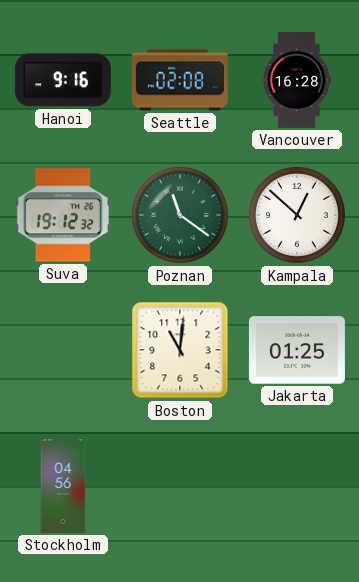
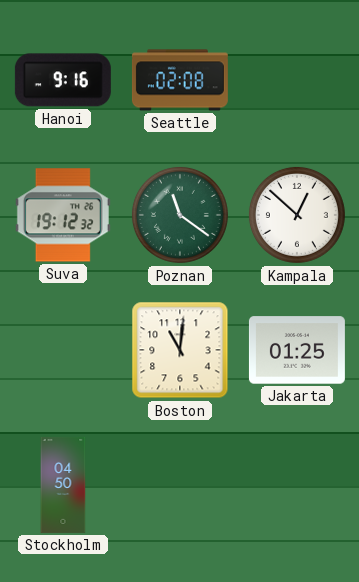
Vancouver: 16:28 -> none (297, 80)
Stockholm: 04:56 -> 04:50 (63, 485)
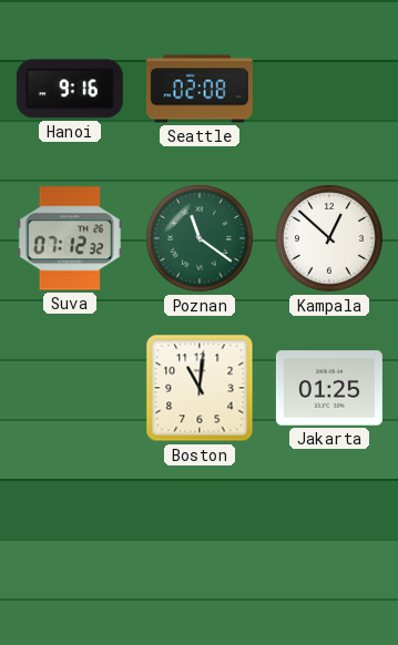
Suva: 19:12 -> 07:12 (70, 238)
Stockholm: 04:50 -> none (63, 485)
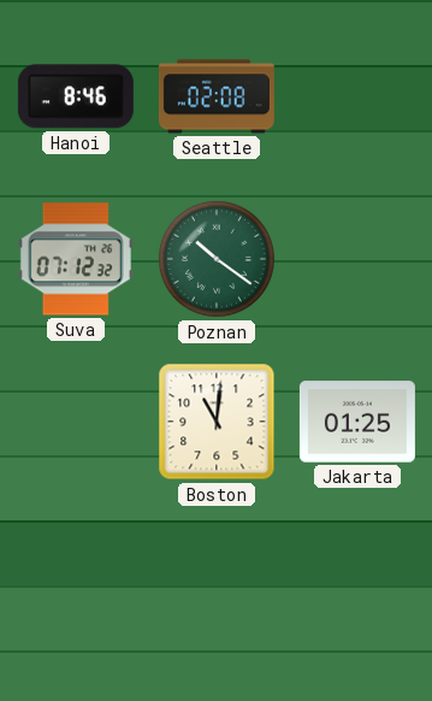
Hanoi: 9:16 -> 8:46 (76, 96)
Poznan: 11:21 -> 10:21 (217, 259)
Kampala: 12:52 -> none (329, 238)
